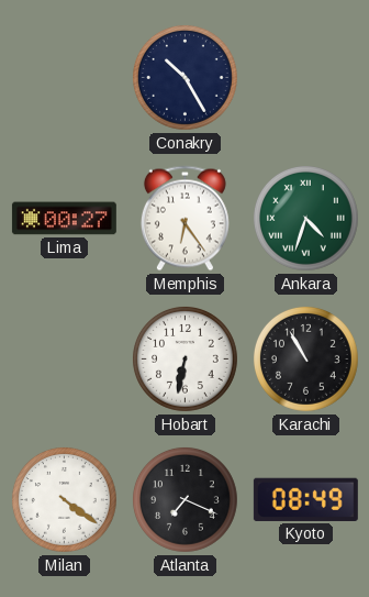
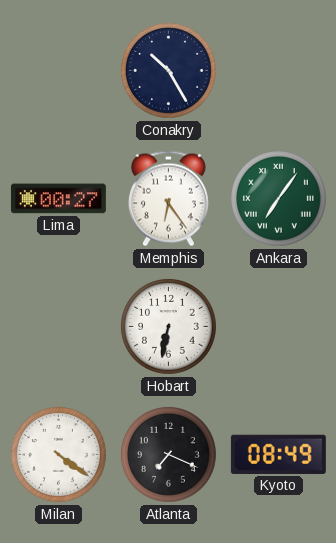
Ankara: 4:33 -> 7:06 (278, 198)
Karachi: 10:55 -> none (305, 358)
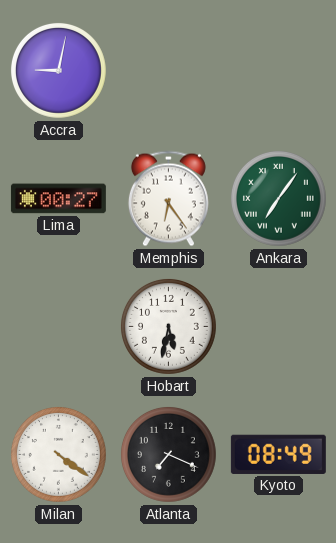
Accra: none -> 9:02 (58, 70)
Conakry: 10:25 -> none (168, 70)
Hobart: 6:32 -> 5:32 (168, 326)
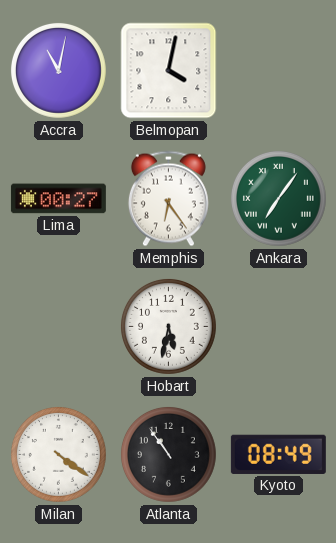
Accra: 9:02 -> 11:02 (58, 70)
Belmopan: none -> 4:02 (169, 71)
Atlanta: 7:19 -> 10:54 (168, 454)
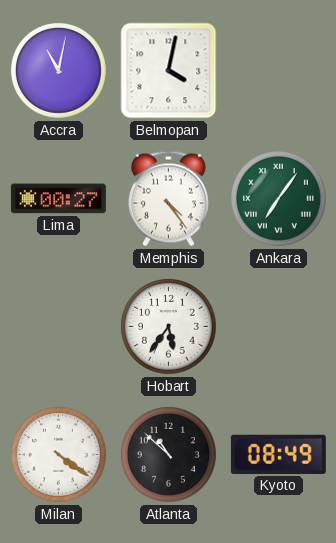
Memphis: 6:24 -> 4:24 (168, 199)
Hobart: 5:32 -> 5:36 (168, 326)
Atlanta: 10:54 -> 10:52 (168, 454)
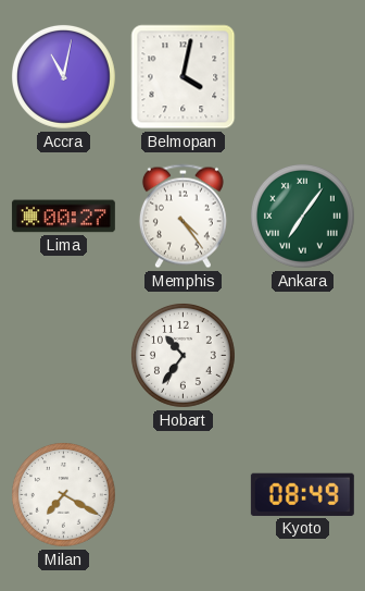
Hobart: 5:36 -> 10:36 (182, 355)
Milan: 4:21 -> 7:20 (63, 494)
Atlanta: 10:52 -> none (168, 454)
